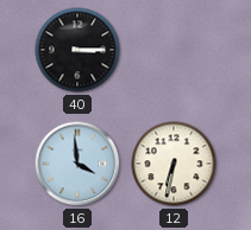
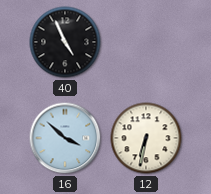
40: 3:15 -> 4:56 (65, 42)
16: 3:59 -> 3:52 (65, 138)
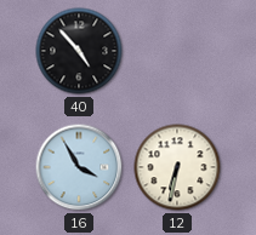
40: 4:56 -> 4:53 (79, 51)
16: 3:52 -> 3:55 (79, 167)
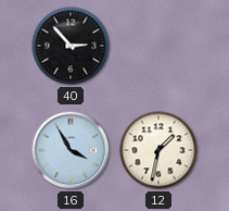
40: 4:53 -> 2:53 (71, 46)
12: 6:32 -> 1:32 (158, 150)
